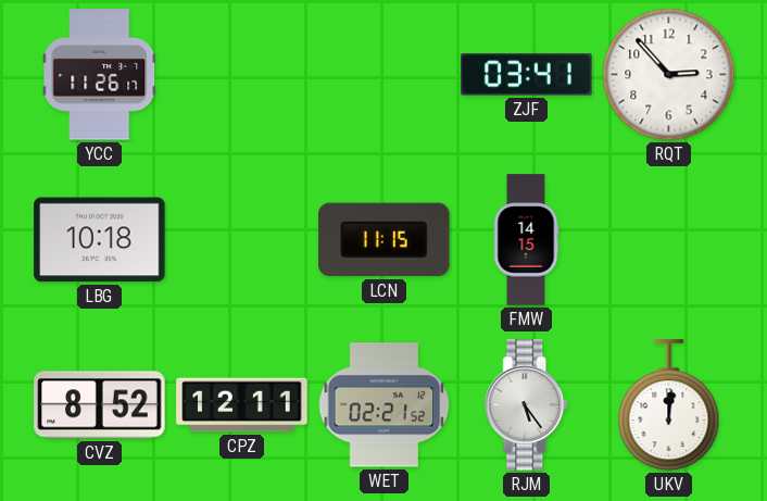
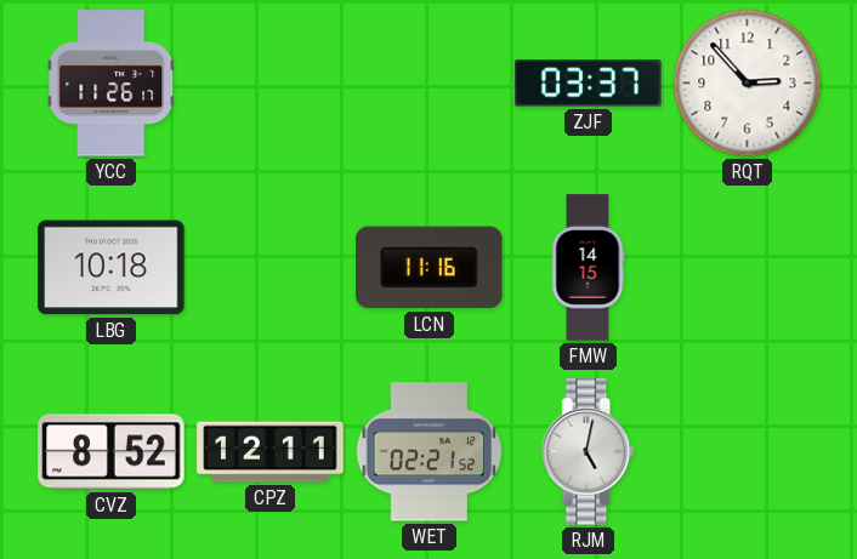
ZJF: 03:41 -> 03:37 (589, 84)
LCN: 11:15 -> 11:16 (430, 268)
RJM: 5:24 -> 5:02 (589, 452)
UKV: 12:01 -> none (669, 405)
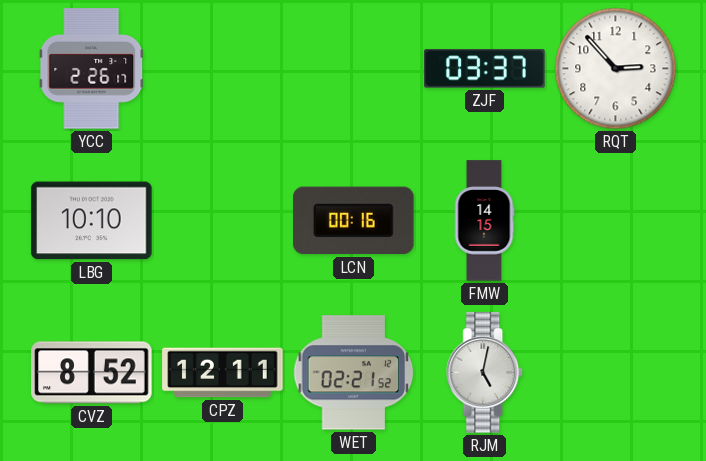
YCC: 11:26 -> 2:26 (92, 69)
LBG: 10:18 -> 10:10 (92, 221)
LCN: 11:16 -> 00:16 (354, 221)
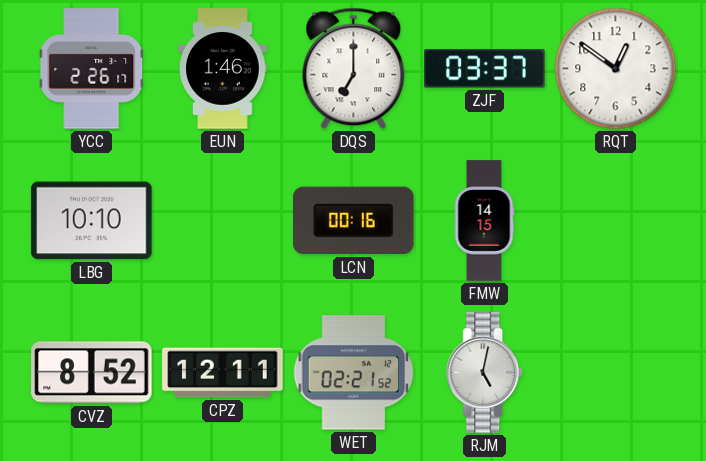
EUN: none -> 1:46 (223, 69)
DQS: none -> 7:00 (354, 69)
RQT: 2:53 -> 12:51 (616, 69)
